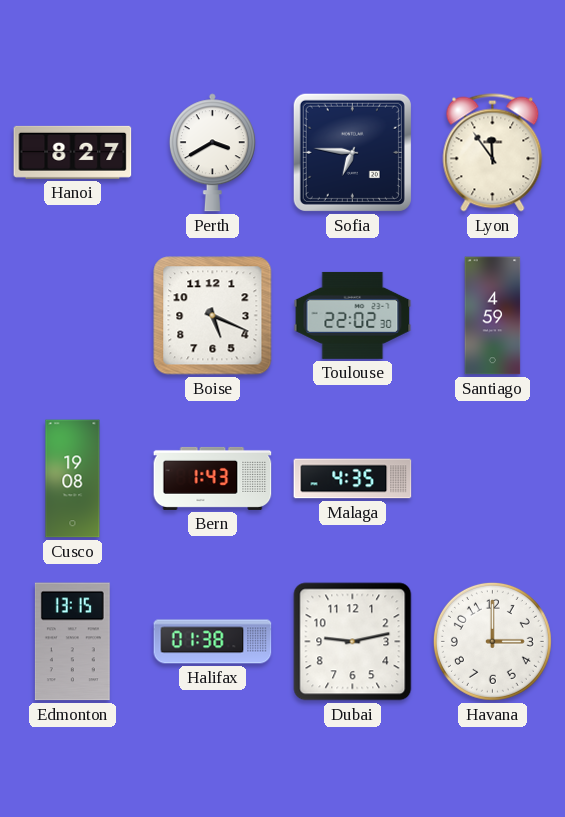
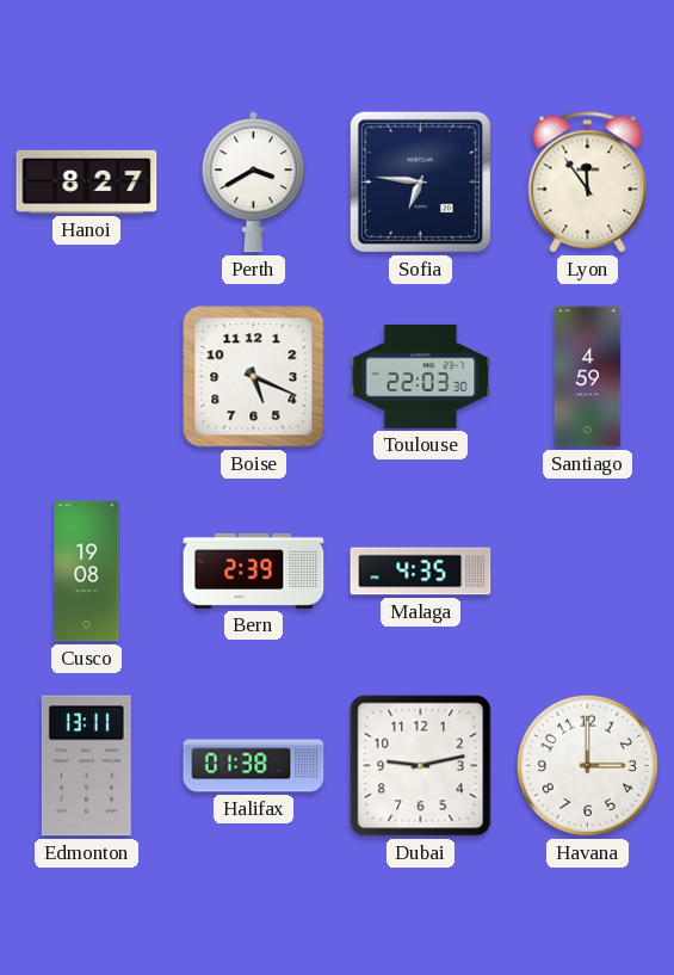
Toulouse: 22:02 -> 22:03 (421, 376)
Bern: 1:43 -> 2:39 (254, 570)
Edmonton: 13:15 -> 13:11 (86, 766)
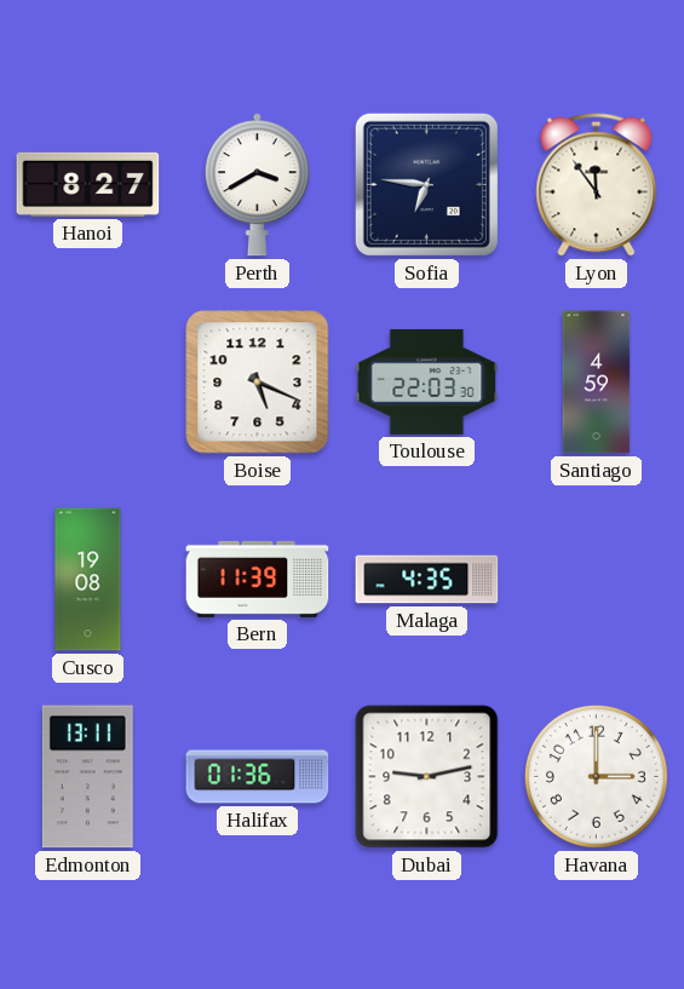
Bern: 2:39 -> 11:39 (258, 579)
Halifax: 01:38 -> 01:36 (258, 777)
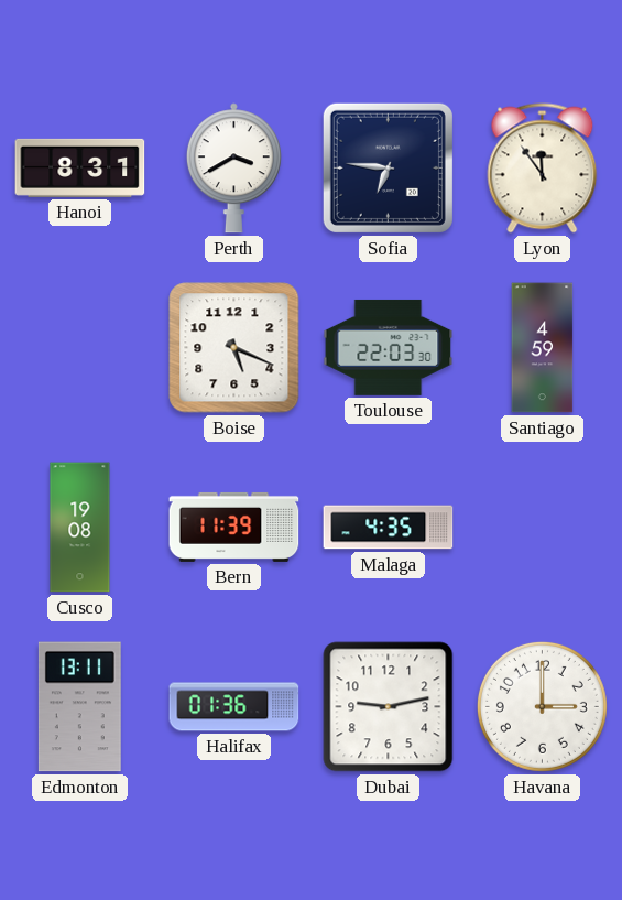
Hanoi: 8:27 -> 8:31 (80, 167)
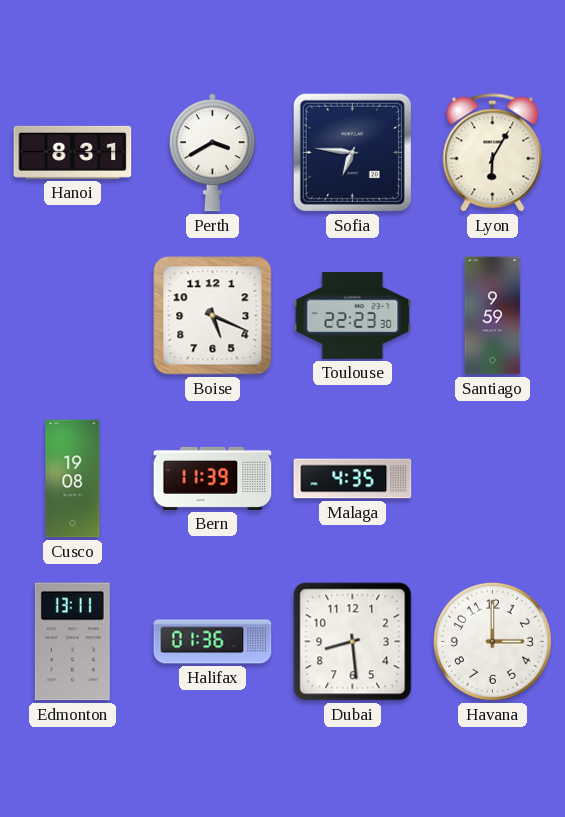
Lyon: 11:54 -> 6:05 (493, 153)
Toulouse: 22:03 -> 22:23 (353, 315)
Santiago: 4:59 -> 9:59 (493, 316)
Dubai: 9:13 -> 8:29 (353, 642)
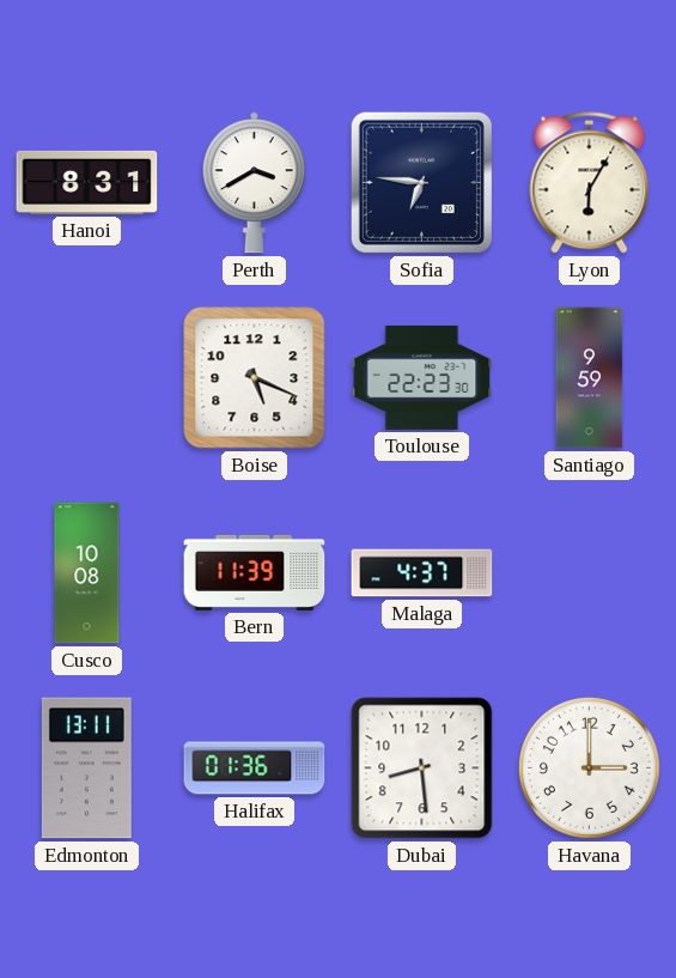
Cusco: 19:08 -> 10:08 (87, 573)
Malaga: 4:35 -> 4:37 (422, 573)
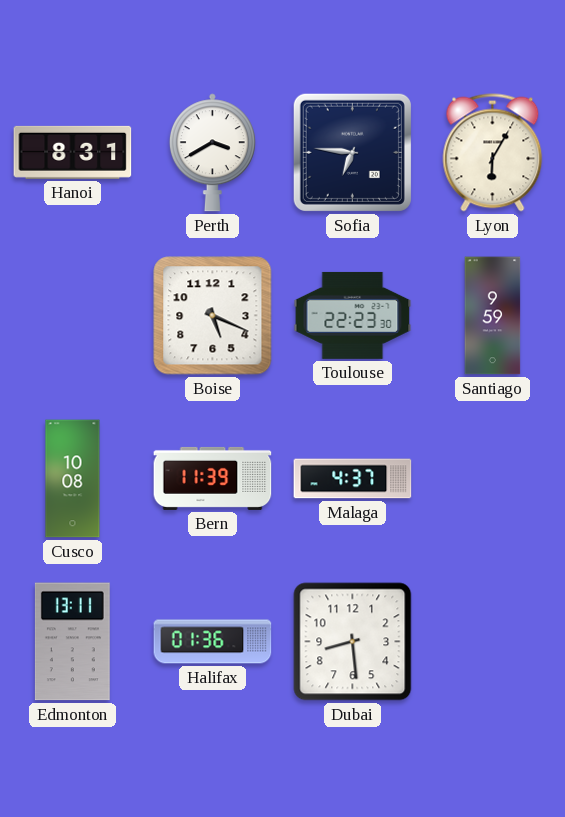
Havana: 3:00 -> none (589, 767)
